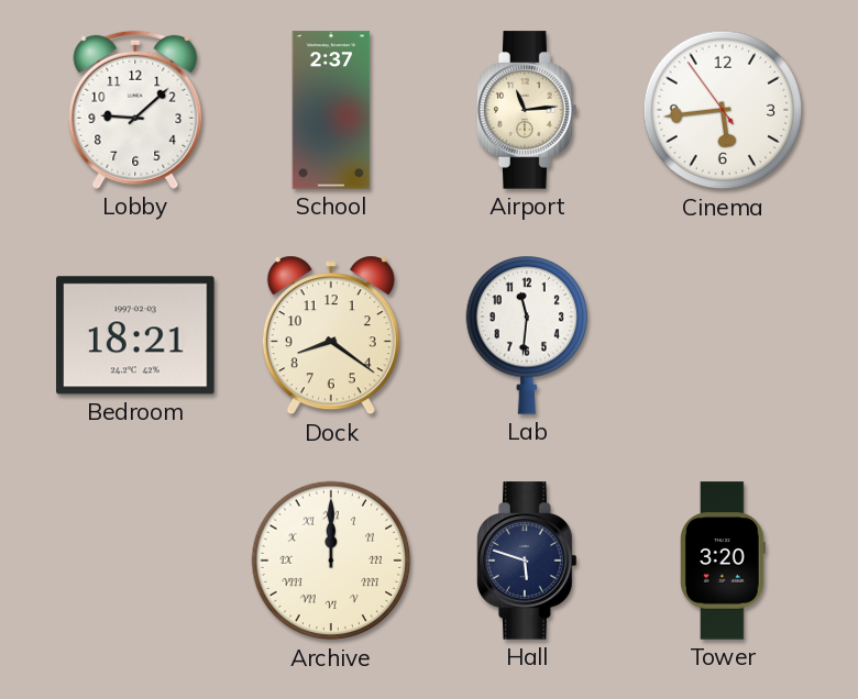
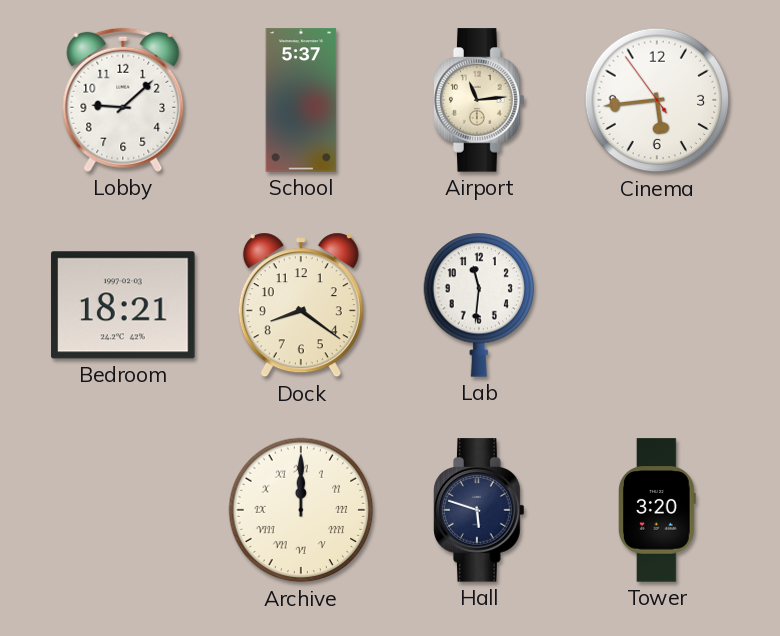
School: 2:37 -> 5:37 (301, 100)
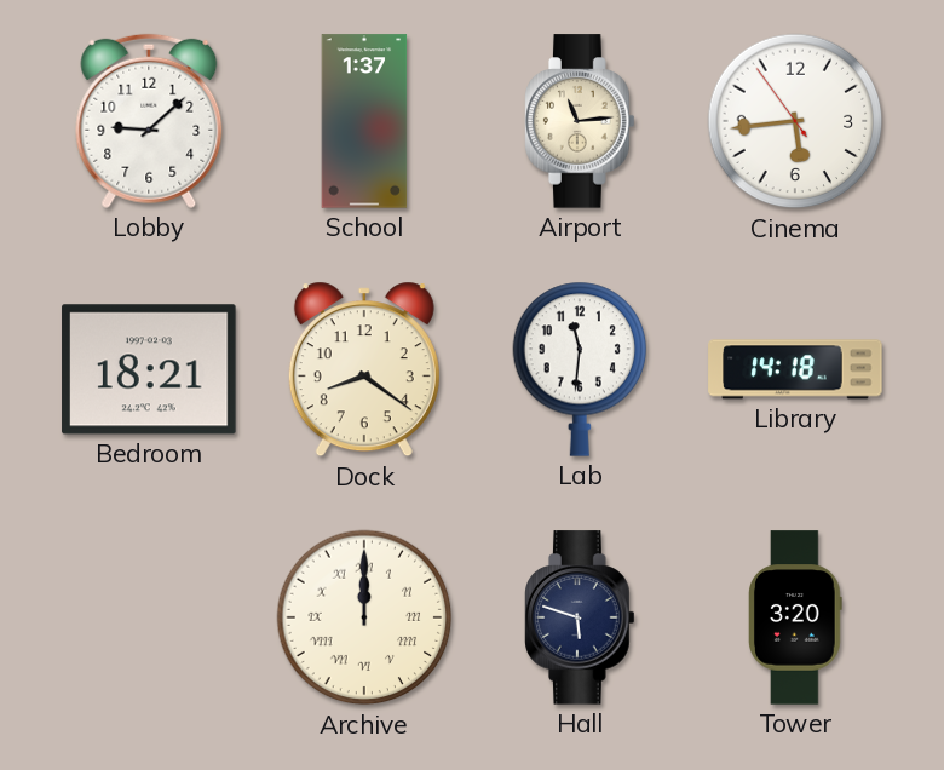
School: 5:37 -> 1:37 (364, 121)
Library: none -> 14:18 (795, 369)
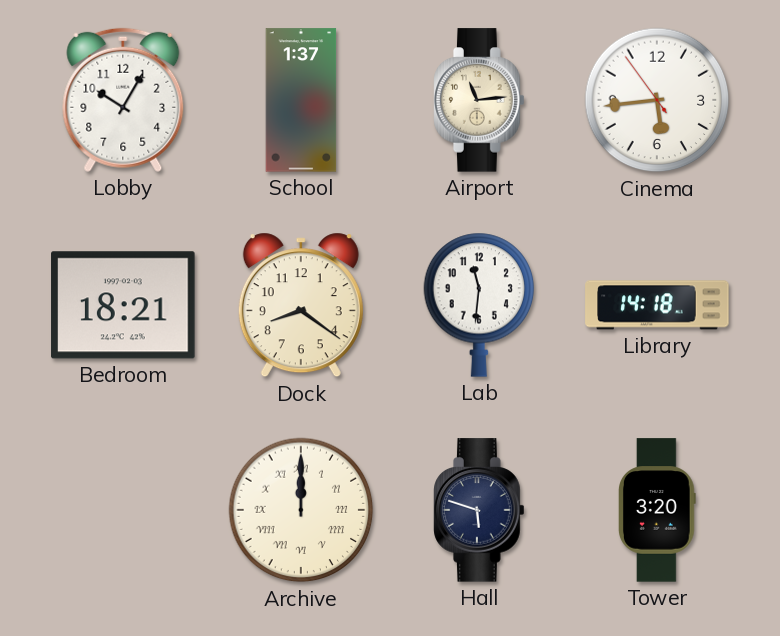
Lobby: 9:08 -> 10:05 (123, 100)
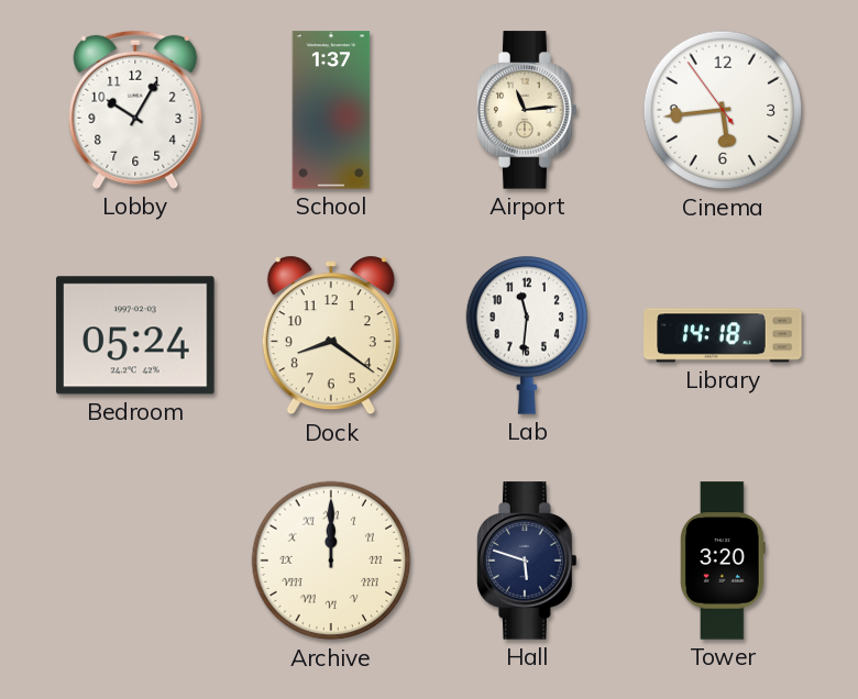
Bedroom: 18:21 -> 05:24 (135, 335)
